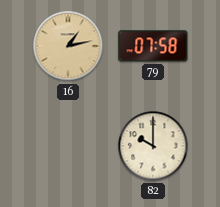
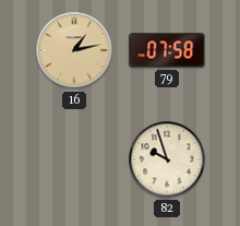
82: 10:00 -> 9:57 (167, 159)
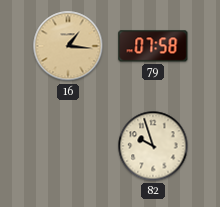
16: 1:13 -> 1:16 (68, 46)
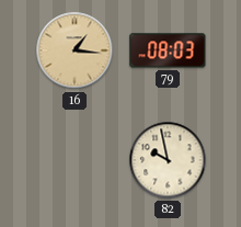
79: 07:58 -> 08:03 (168, 50)
82: 9:57 -> 9:58 (168, 160)
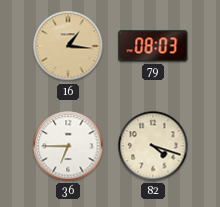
36: none -> 6:45 (68, 146)
82: 9:58 -> 4:18 (153, 146)
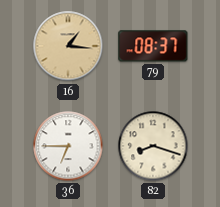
79: 08:03 -> 08:37 (153, 46)
82: 4:18 -> 8:18 (153, 146)
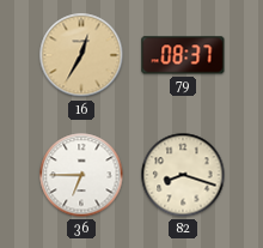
16: 1:16 -> 12:35 (81, 55)
